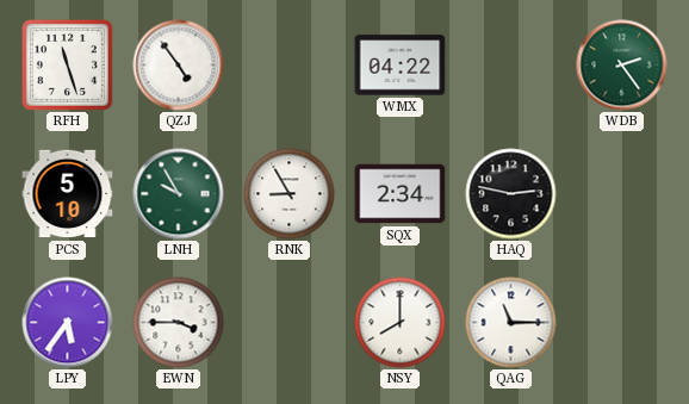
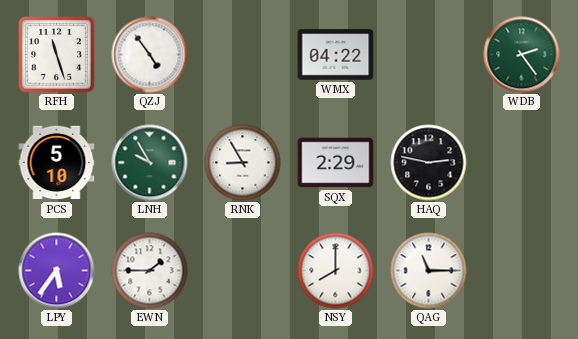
SQX: 2:34 -> 2:29 (336, 163)
EWN: 3:45 -> 1:45 (150, 271)
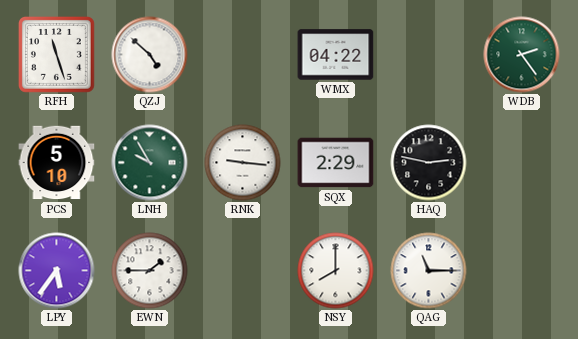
QZJ: 4:54 -> 4:52 (150, 55)
RNK: 8:55 -> 9:16 (243, 163)
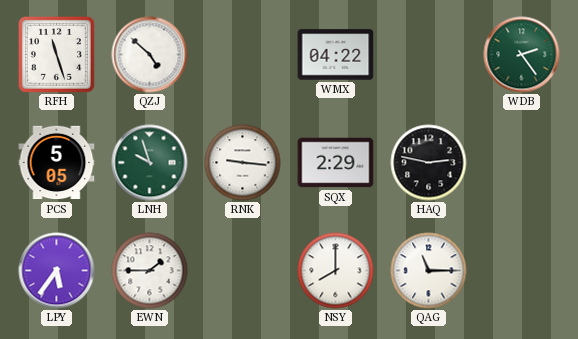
PCS: 5:10 -> 5:05 (57, 163)
LNH: 9:55 -> 9:57 (150, 163)
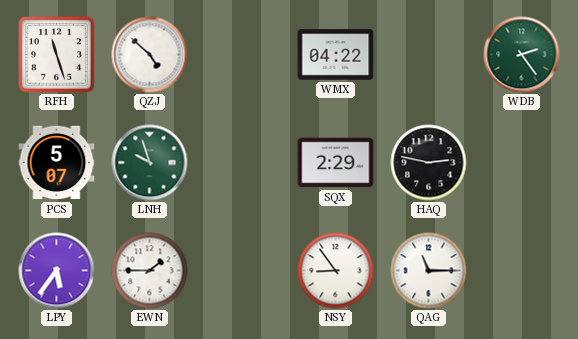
PCS: 5:05 -> 5:07 (57, 163)
RNK: 9:16 -> none (243, 163)
NSY: 8:00 -> 8:54 (336, 271)
